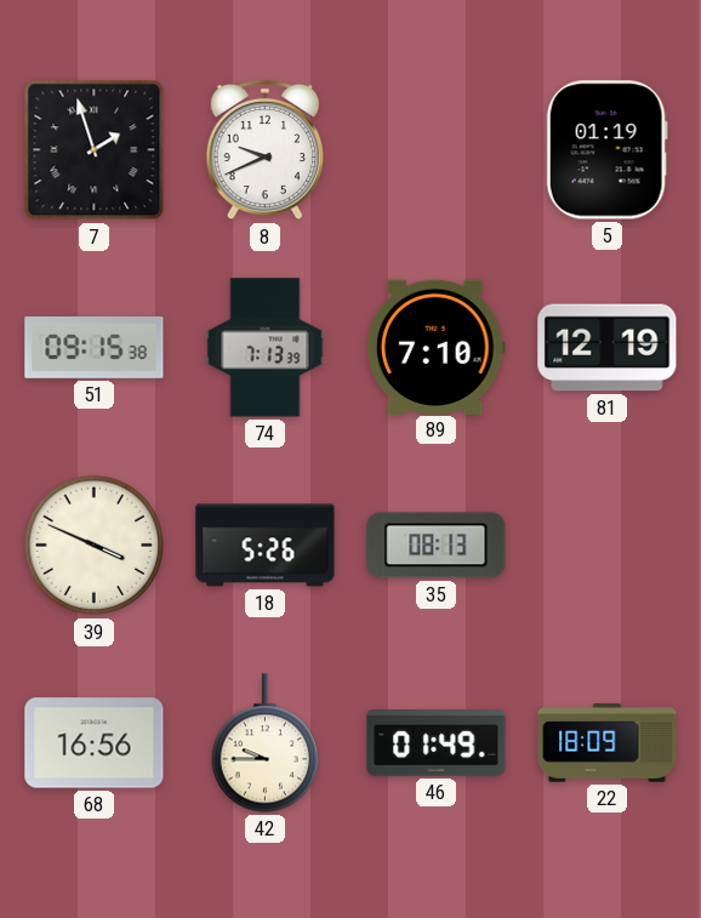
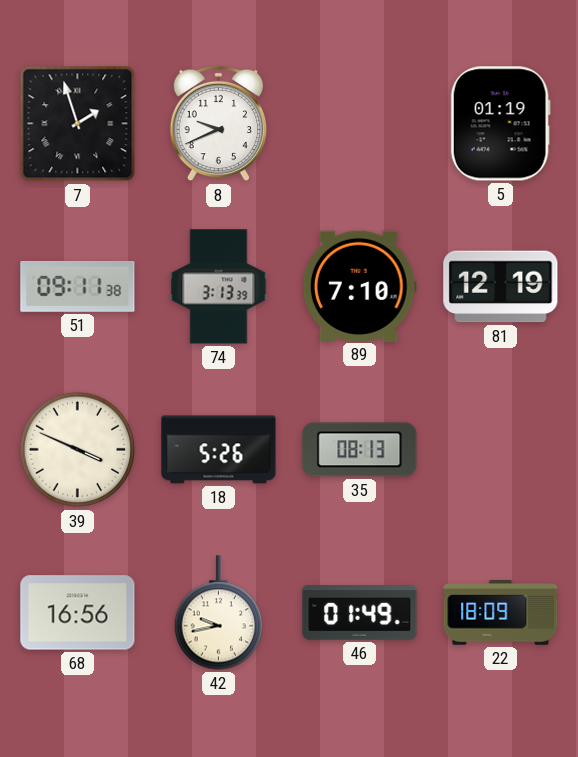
51: 09:15 -> 09:11 (78, 286)
74: 7:13 -> 3:13 (219, 287)
42: 9:45 -> 9:43 (218, 613)
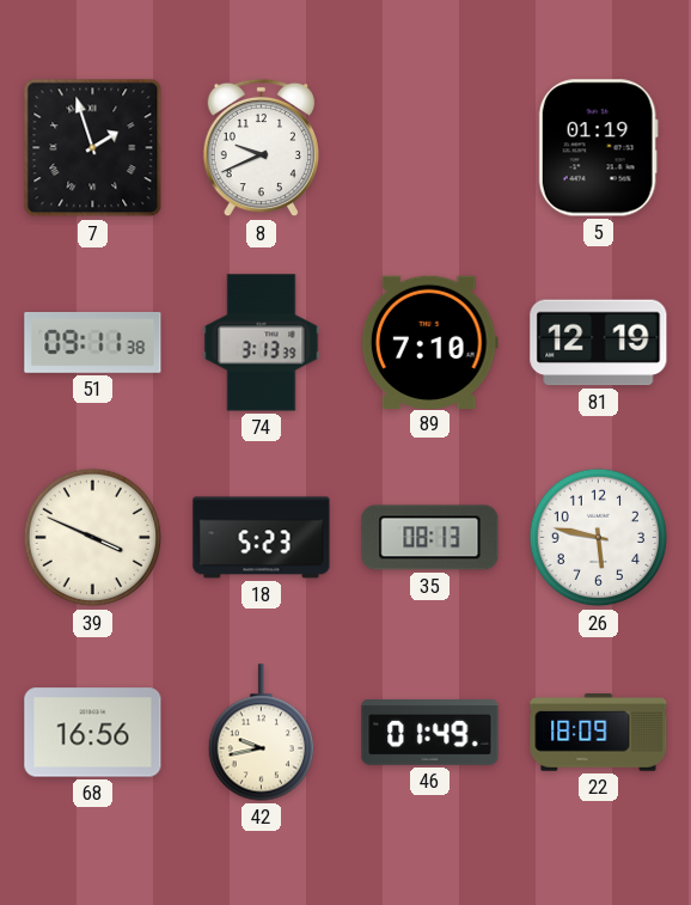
18: 5:26 -> 5:23 (262, 538)
26: none -> 5:47 (599, 538)
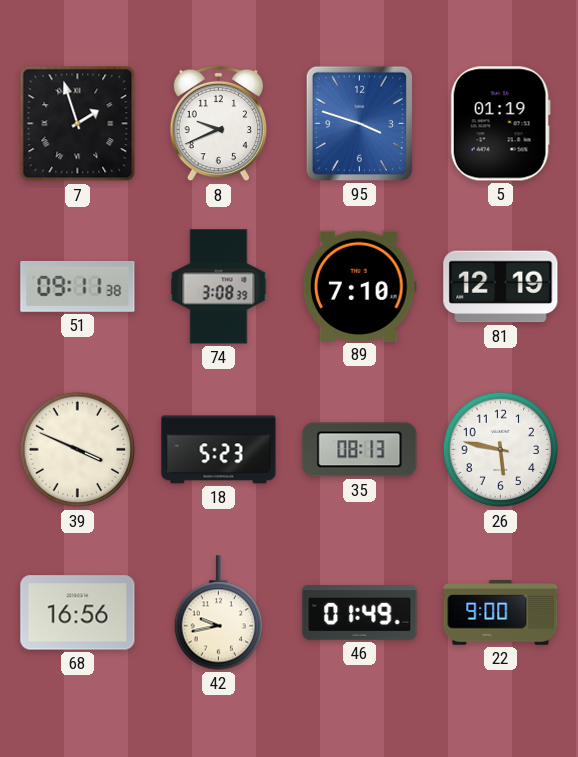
95: none -> 3:48 (359, 123)
74: 3:13 -> 3:08 (219, 287)
22: 18:09 -> 9:00 (501, 613)
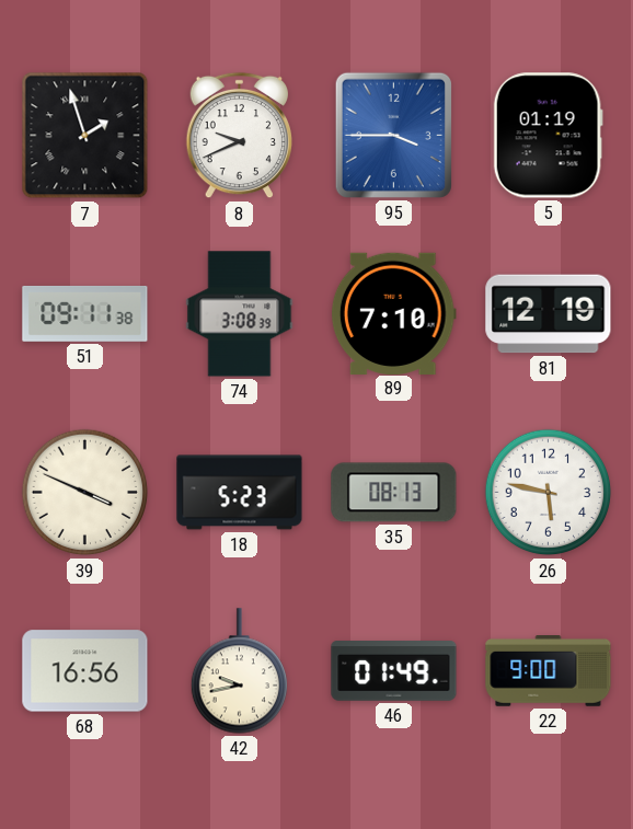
95: 3:48 -> 3:45 (393, 135)
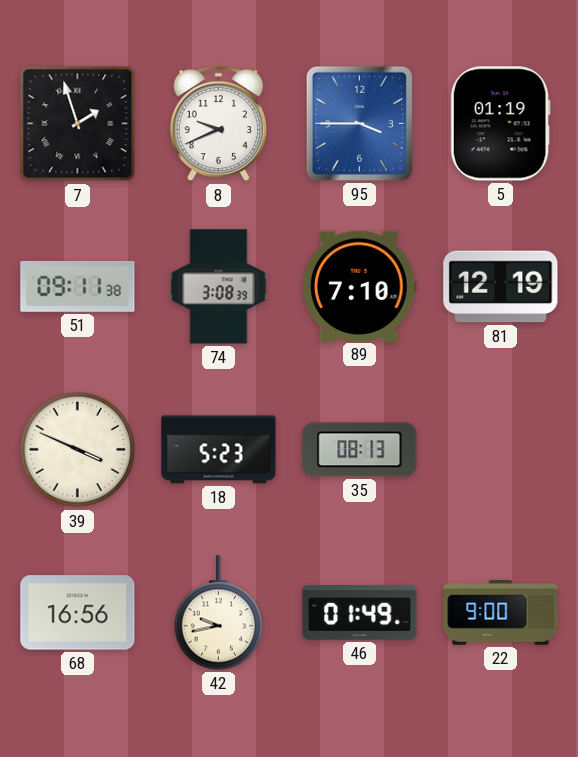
26: 5:47 -> none (549, 493)
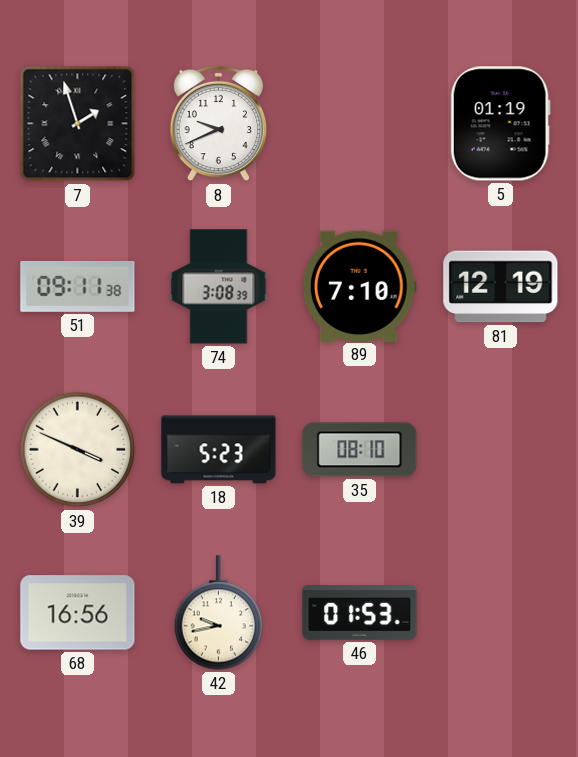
95: 3:45 -> none (359, 123)
35: 08:13 -> 08:10 (360, 450)
46: 01:49 -> 01:53 (360, 613)
22: 9:00 -> none (501, 613)
